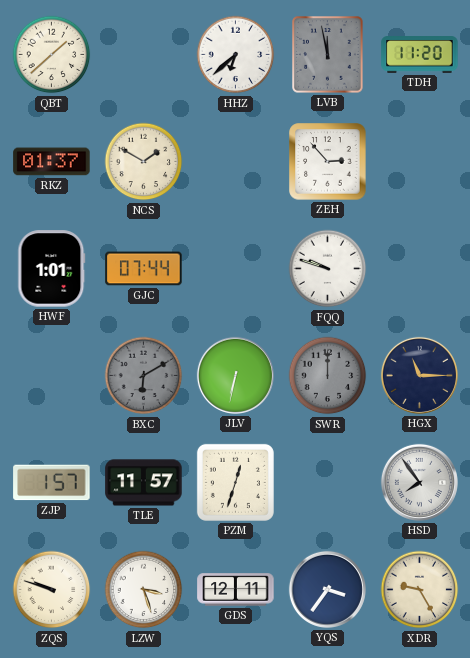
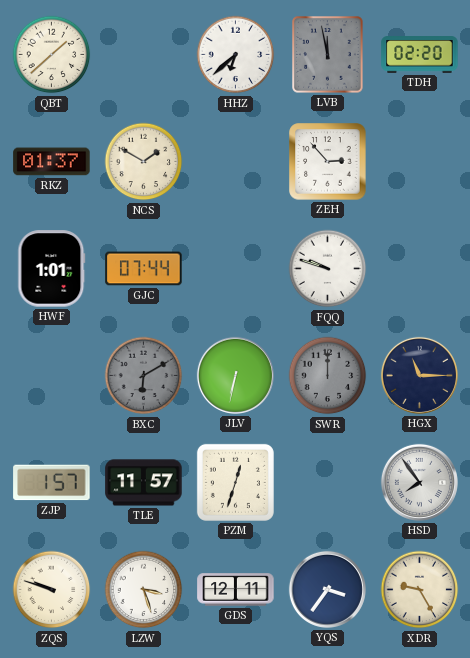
TDH: 11:20 -> 02:20 (420, 55)
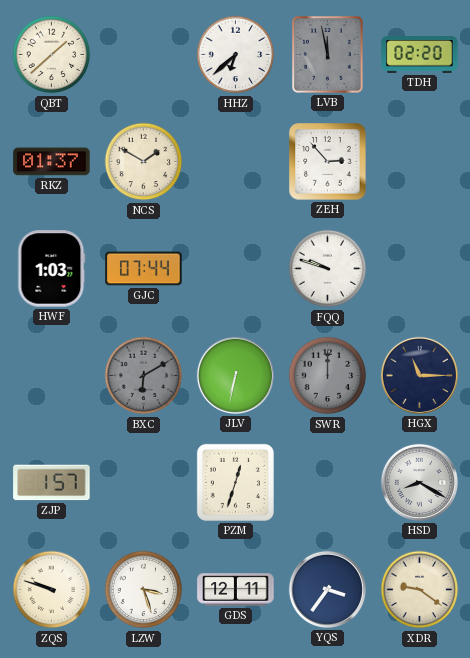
HWF: 1:01 -> 1:03 (52, 269)
TLE: 11:57 -> none (144, 483)
HSD: 7:54 -> 8:20 (419, 482)
XDR: 9:25 -> 9:21 (420, 590)
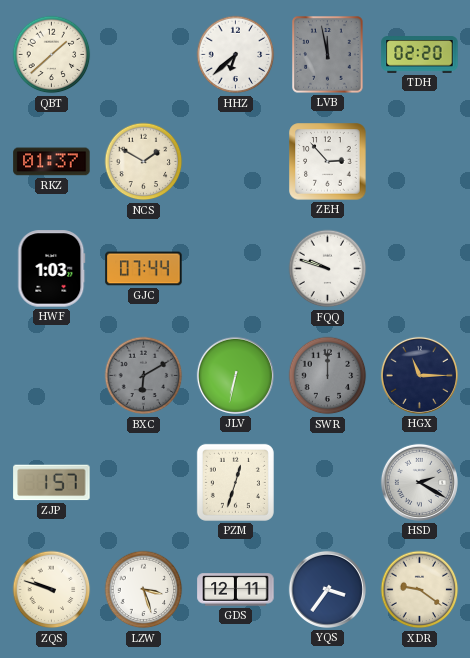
HSD: 8:20 -> 2:20 (419, 482)
